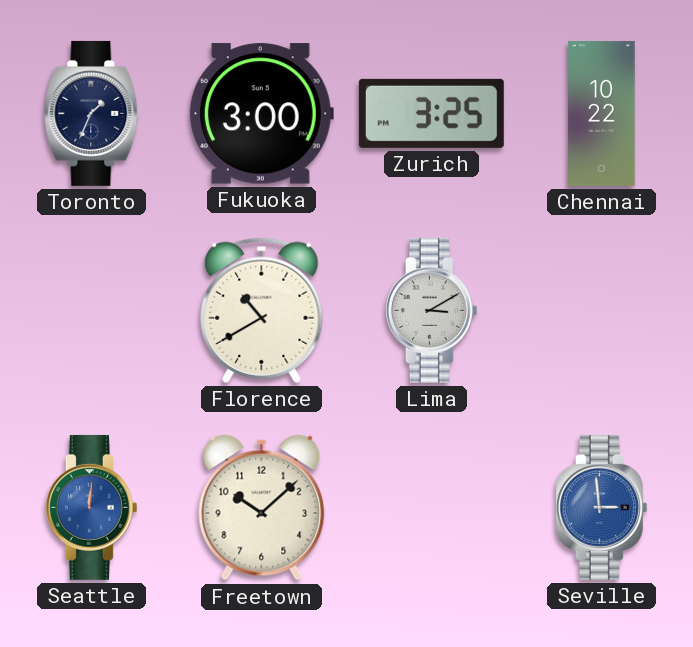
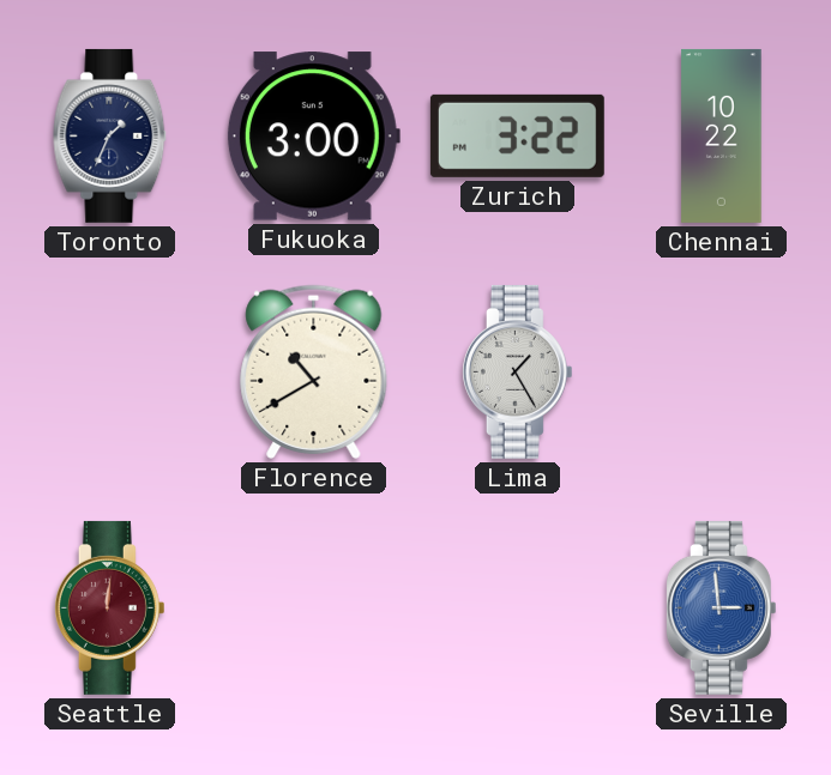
Zurich: 3:25 -> 3:22 (517, 135)
Lima: 3:10 -> 1:25 (517, 371)
Seattle dial: blue -> burgundy (109, 607)
Freetown: 10:08 -> none (262, 508)
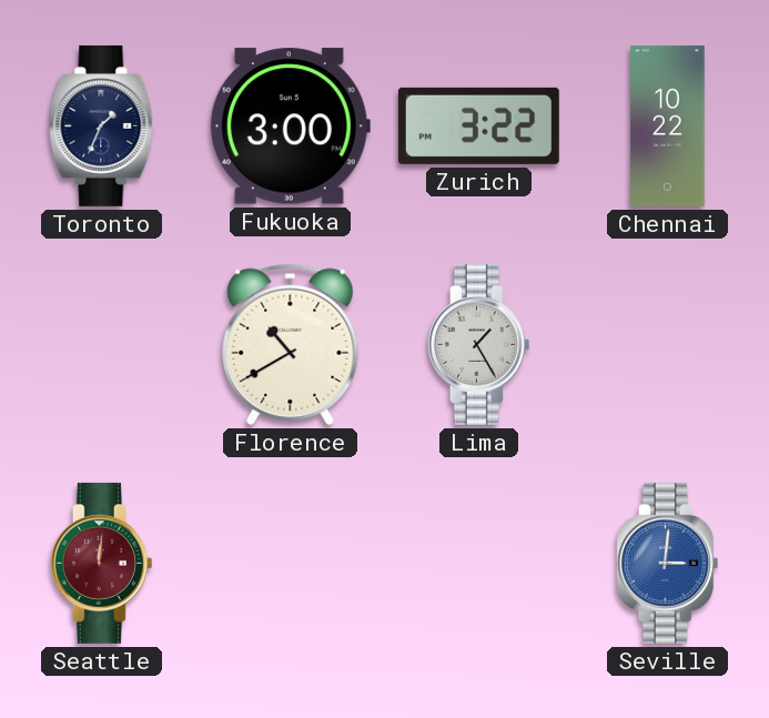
Seville: 2:59 -> 3:01 (667, 563)
